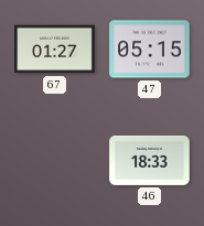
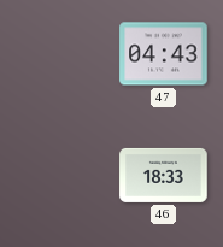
67: 01:27 -> none (55, 50)
47: 05:15 -> 04:43 (164, 54)
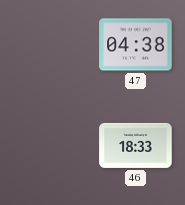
47: 04:43 -> 04:38 (136, 45)
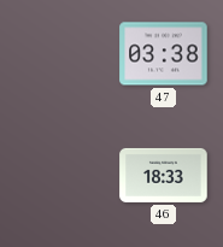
47: 04:38 -> 03:38 (164, 54)
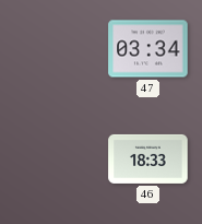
47: 03:38 -> 03:34 (148, 49)
